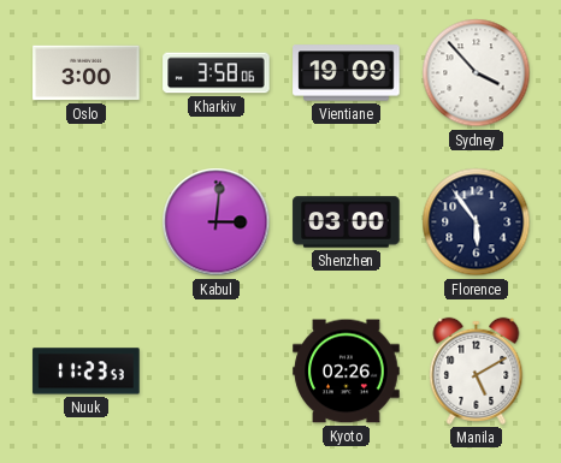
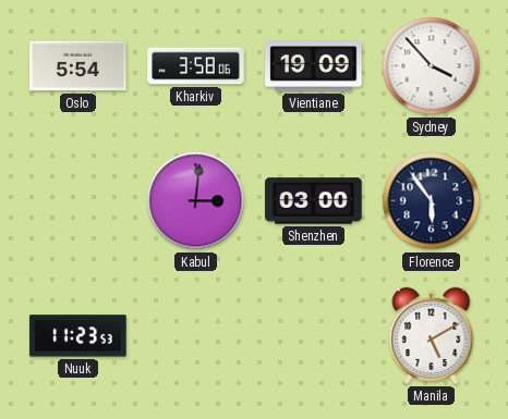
Oslo: 3:00 -> 5:54 (78, 66)
Kyoto: 02:26 -> none (347, 372)
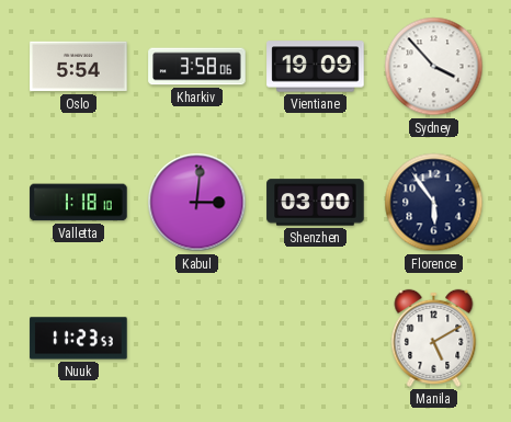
Valletta: none -> 1:18 (79, 203)
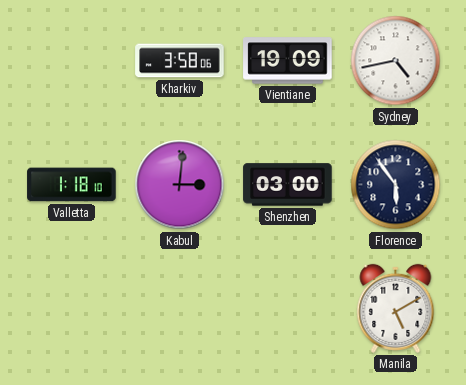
Oslo: 5:54 -> none (79, 67)
Sydney: 3:53 -> 4:43 (396, 61)
Nuuk: 11:23 -> none (79, 339)
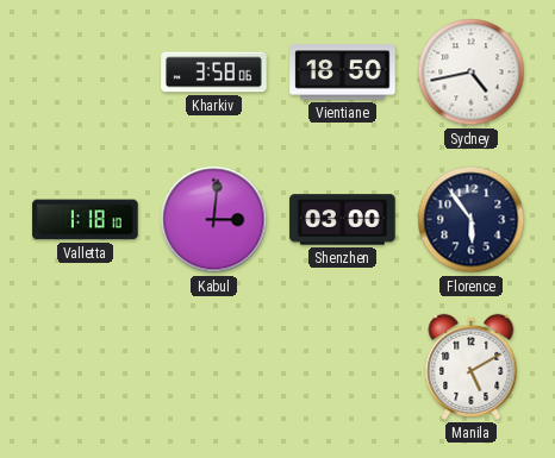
Vientiane: 19:09 -> 18:50 (343, 73)
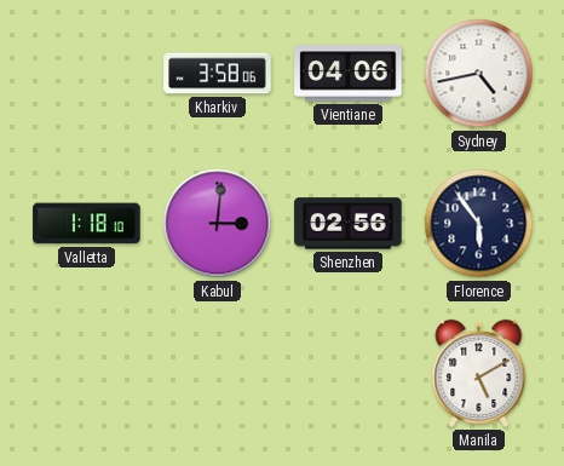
Vientiane: 18:50 -> 04:06 (349, 74)
Shenzhen: 03:00 -> 02:56 (349, 224)
